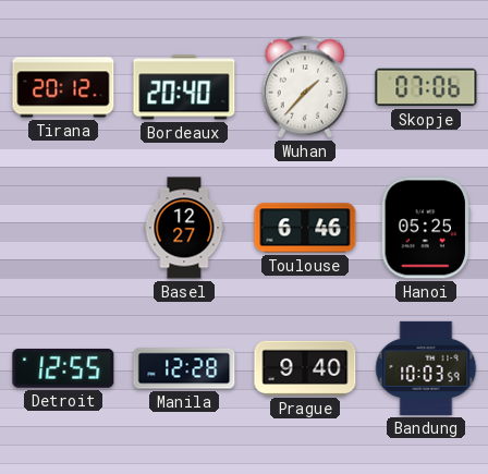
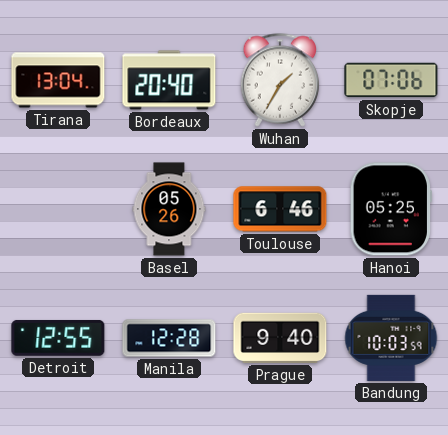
Tirana: 20:12 -> 13:04 (58, 80)
Wuhan: 1:37 -> 1:35 (280, 80)
Basel: 12:27 -> 05:26 (169, 209)
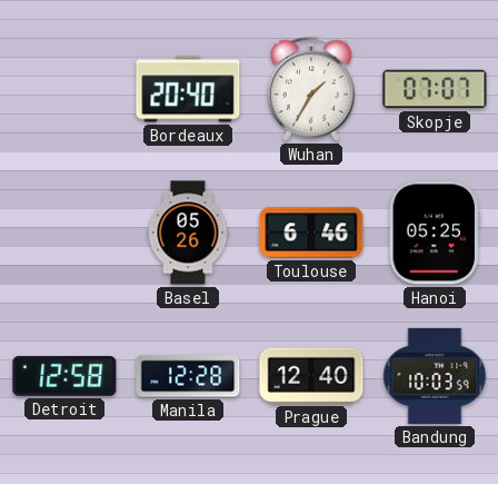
Tirana: 13:04 -> none (58, 80)
Skopje: 07:06 -> 07:07 (435, 89)
Detroit: 12:55 -> 12:58 (64, 376)
Prague: 9:40 -> 12:40 (311, 376)
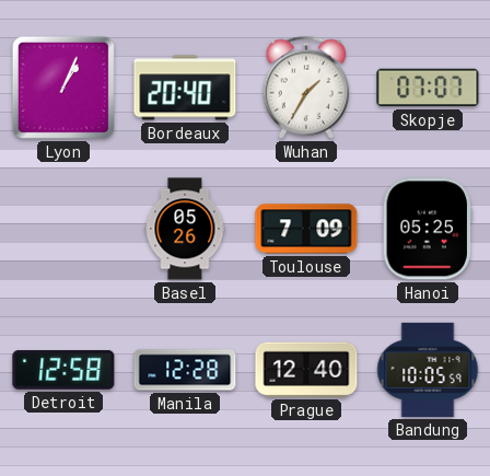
Lyon: none -> 1:04 (63, 88)
Toulouse: 6:46 -> 7:09 (306, 229)
Bandung: 10:03 -> 10:05 (428, 370)
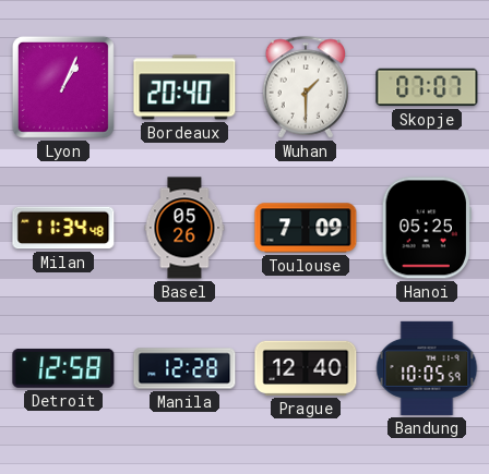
Wuhan: 1:35 -> 1:30 (306, 87)
Milan: none -> 11:34 (63, 228)
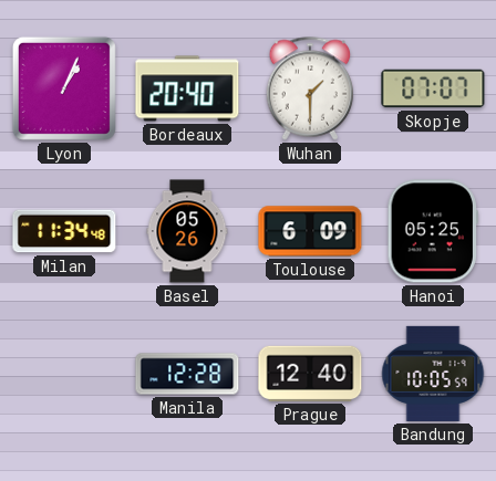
Toulouse: 7:09 -> 6:09 (310, 231)
Detroit: 12:58 -> none (63, 368)
